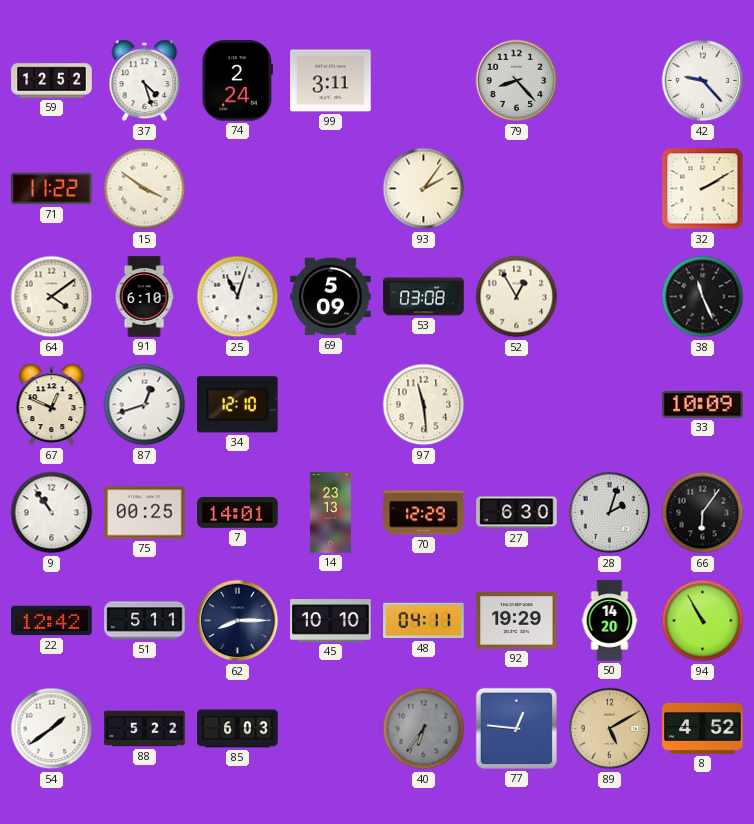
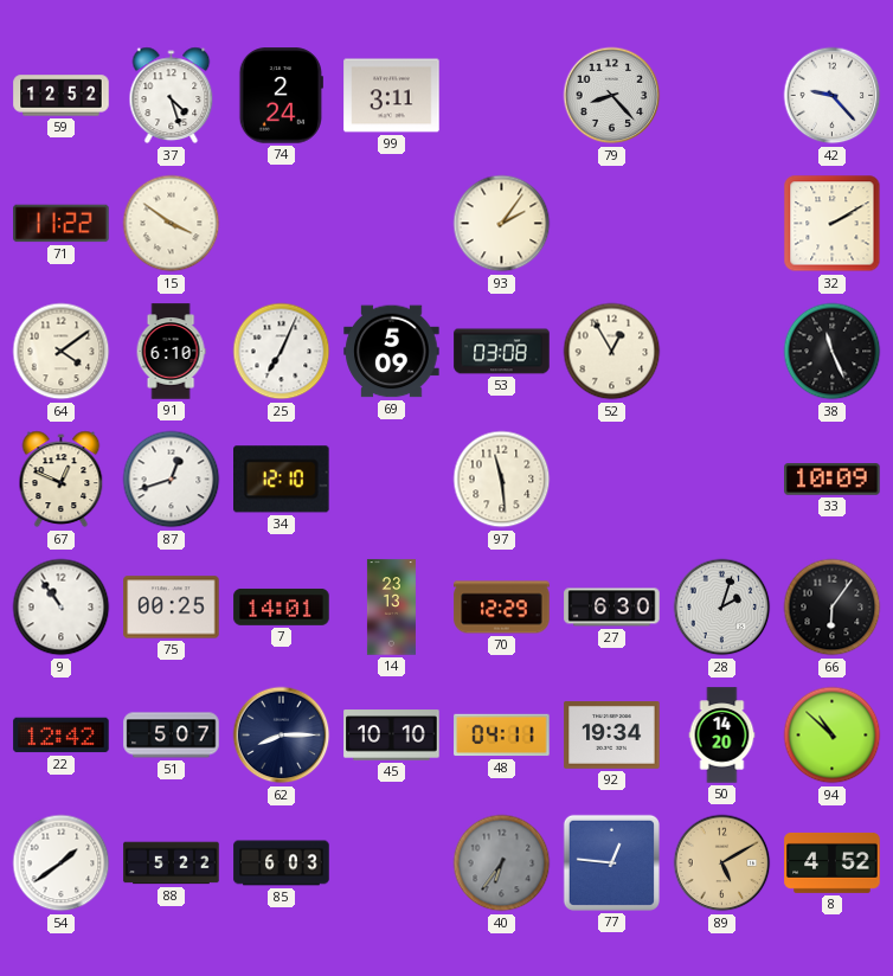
25: 11:03 -> 7:04 (282, 352)
51: 5:11 -> 5:07 (172, 736)
92: 19:29 -> 19:34 (612, 736)
94: 10:55 -> 10:52 (833, 736)
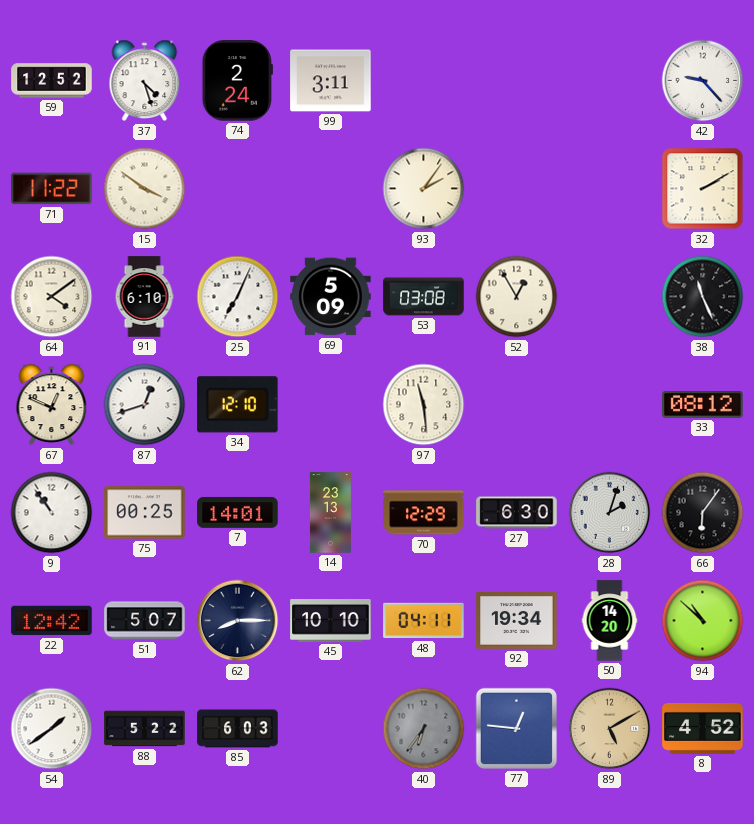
79: 8:23 -> none (612, 96)
33: 10:09 -> 08:12 (703, 405)
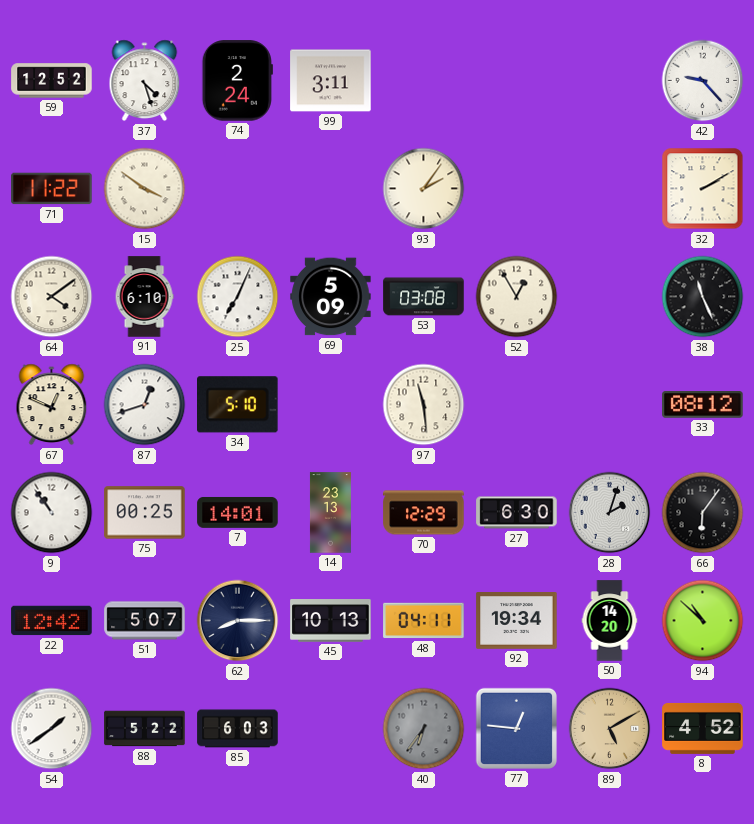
34: 12:10 -> 5:10 (238, 405)
45: 10:10 -> 10:13 (331, 621)
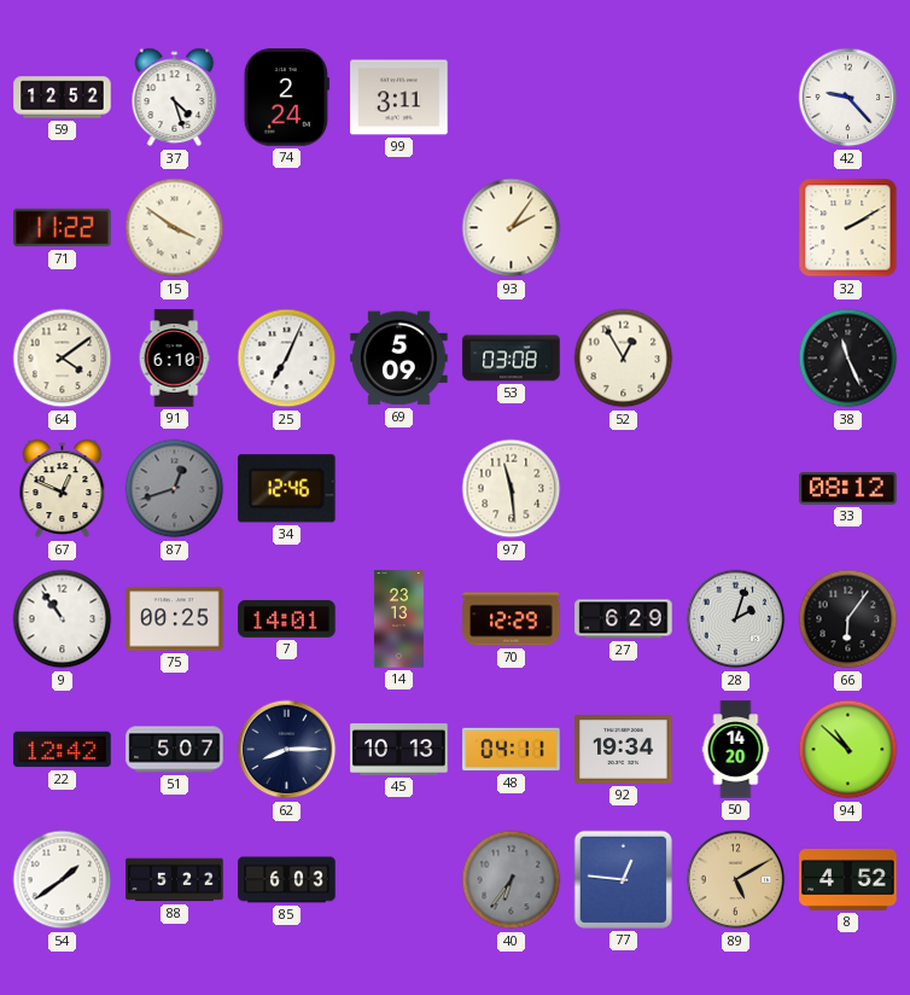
87 dial: white -> grey (175, 489)
34: 5:10 -> 12:46 (287, 489)
27: 6:30 -> 6:29 (624, 619)
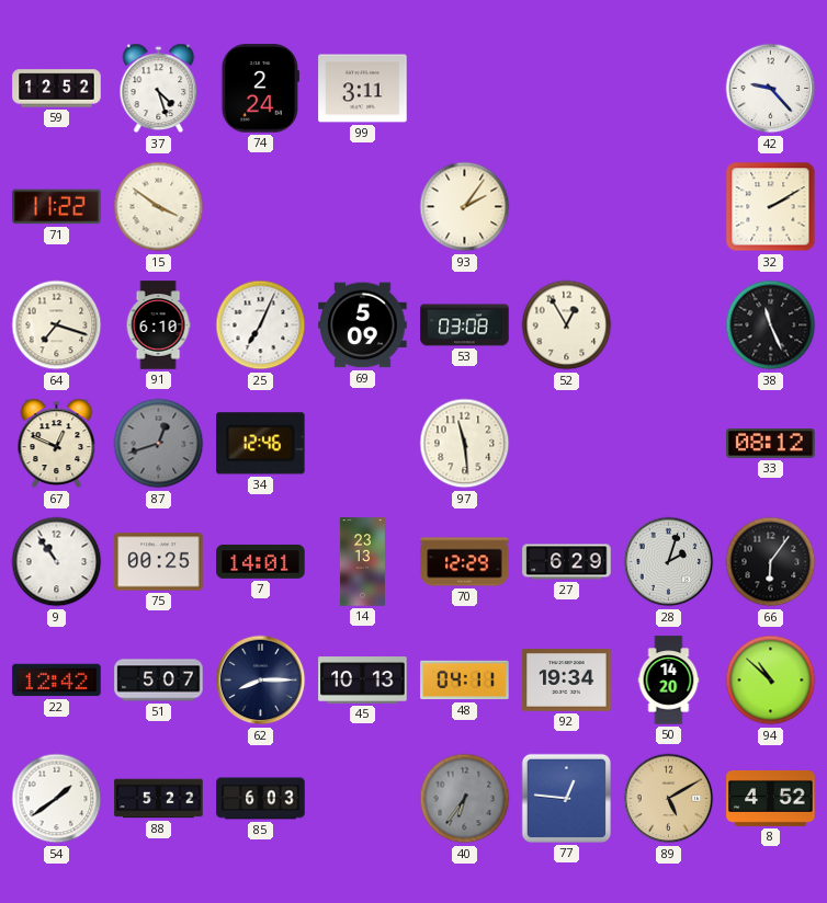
64: 4:09 -> 7:18 (57, 325)
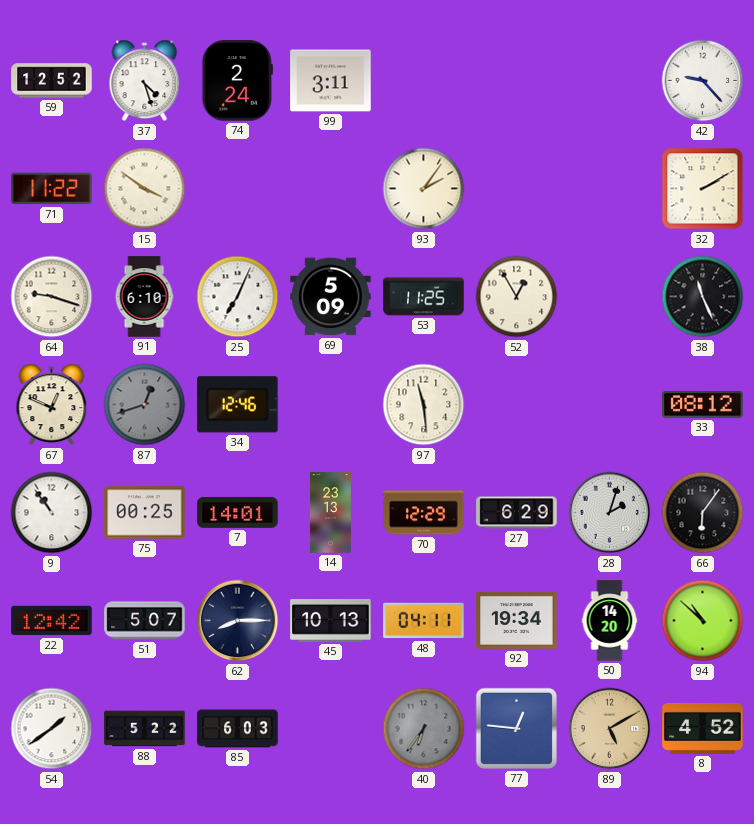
64: 7:18 -> 9:18 (52, 297)
53: 03:08 -> 11:25 (424, 297)
